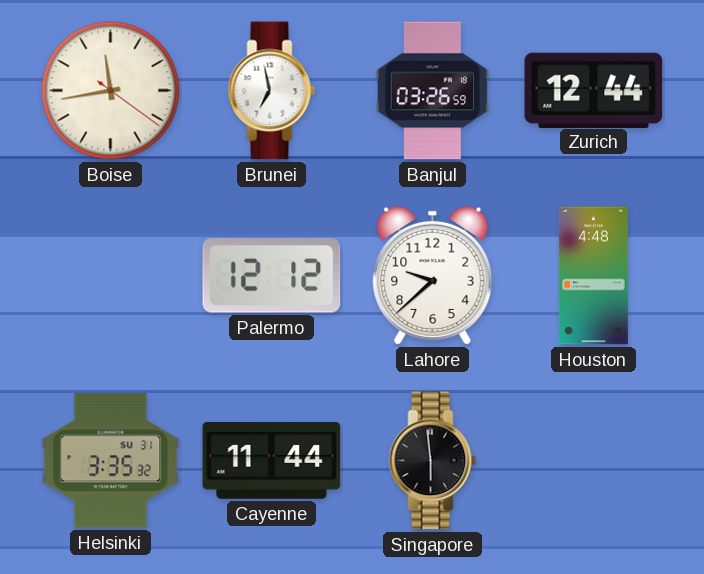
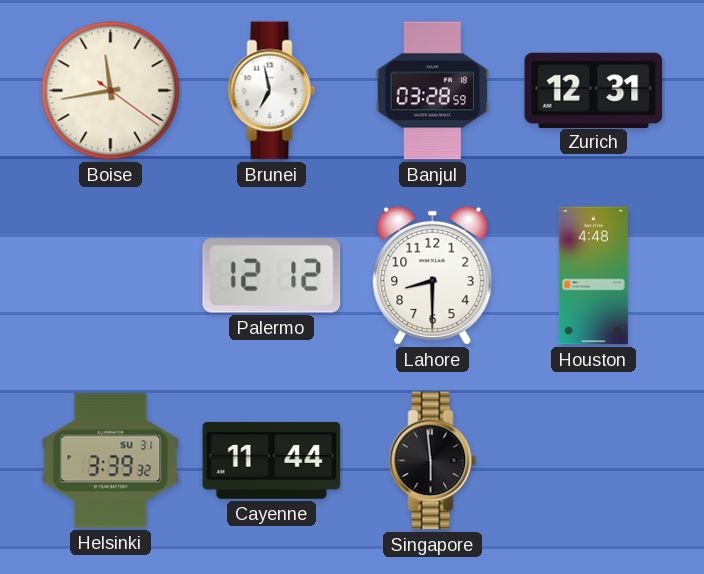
Banjul: 03:26 -> 03:28 (433, 91)
Zurich: 12:44 -> 12:31 (594, 90)
Lahore: 9:38 -> 8:30 (433, 275)
Helsinki: 3:35 -> 3:39 (111, 461)
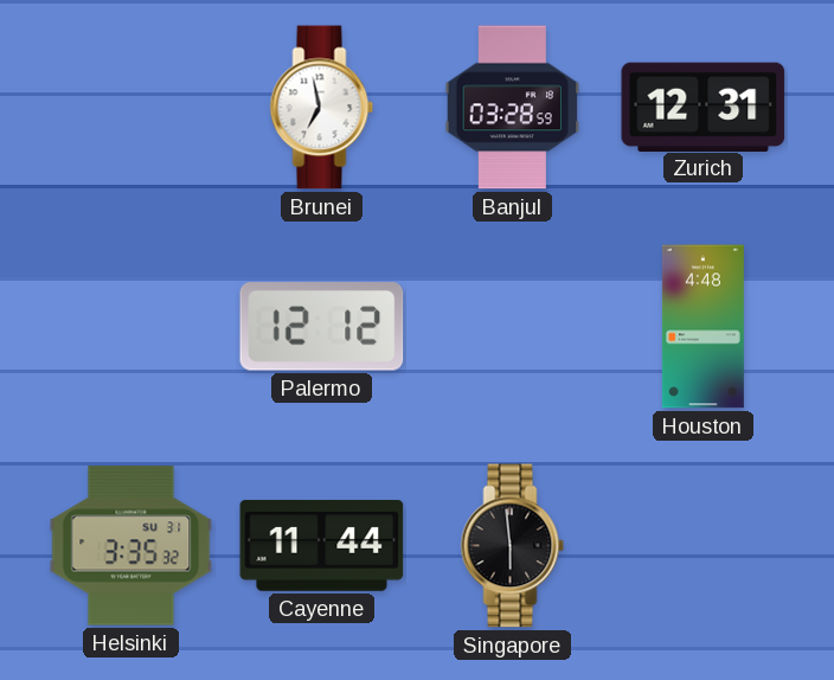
Boise: 11:43 -> none (111, 91)
Lahore: 8:30 -> none (433, 275)
Helsinki: 3:39 -> 3:35 (131, 546)
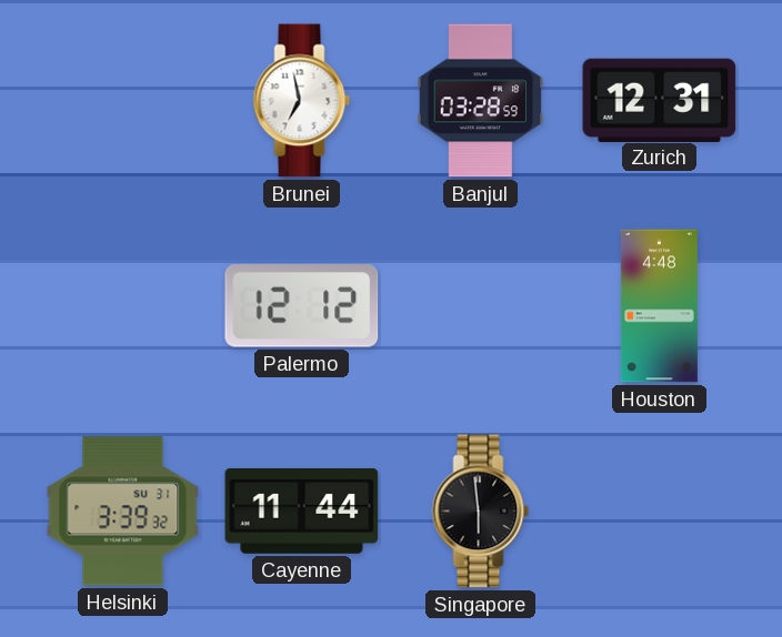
Helsinki: 3:35 -> 3:39 (123, 512)
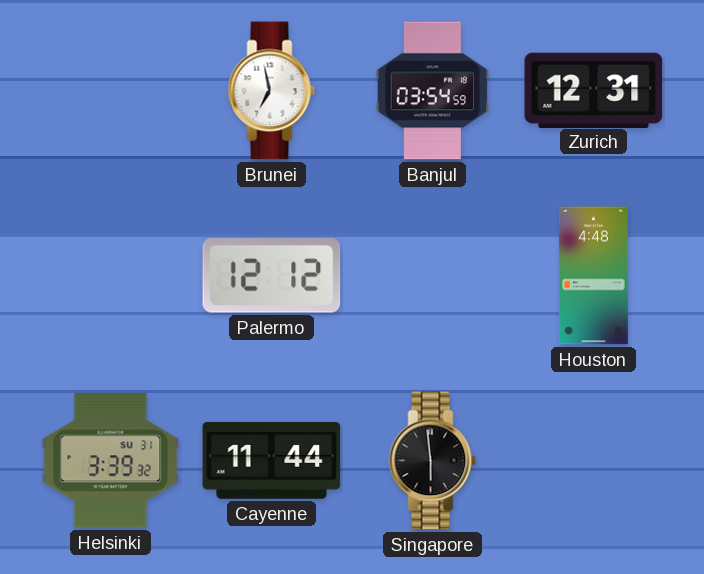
Banjul: 03:28 -> 03:54 (433, 91)
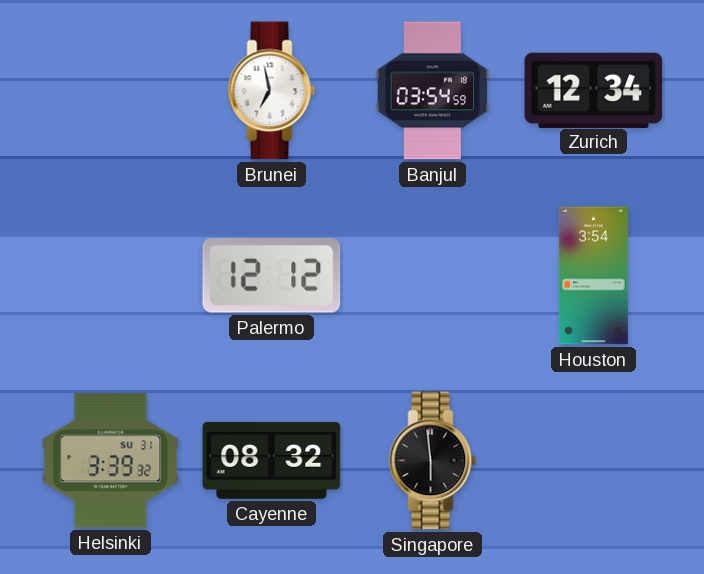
Zurich: 12:31 -> 12:34 (594, 90)
Houston: 4:48 -> 3:54 (593, 276)
Cayenne: 11:44 -> 08:32 (272, 460)
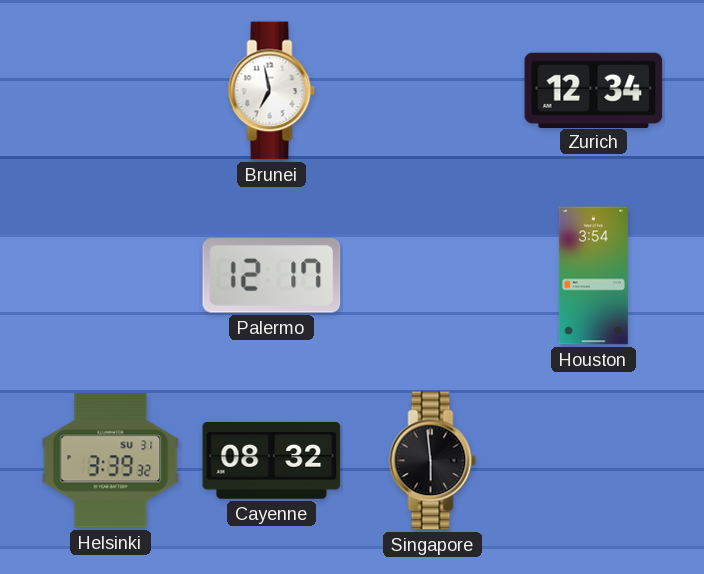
Banjul: 03:54 -> none (433, 91)
Palermo: 12:12 -> 12:17 (272, 276)
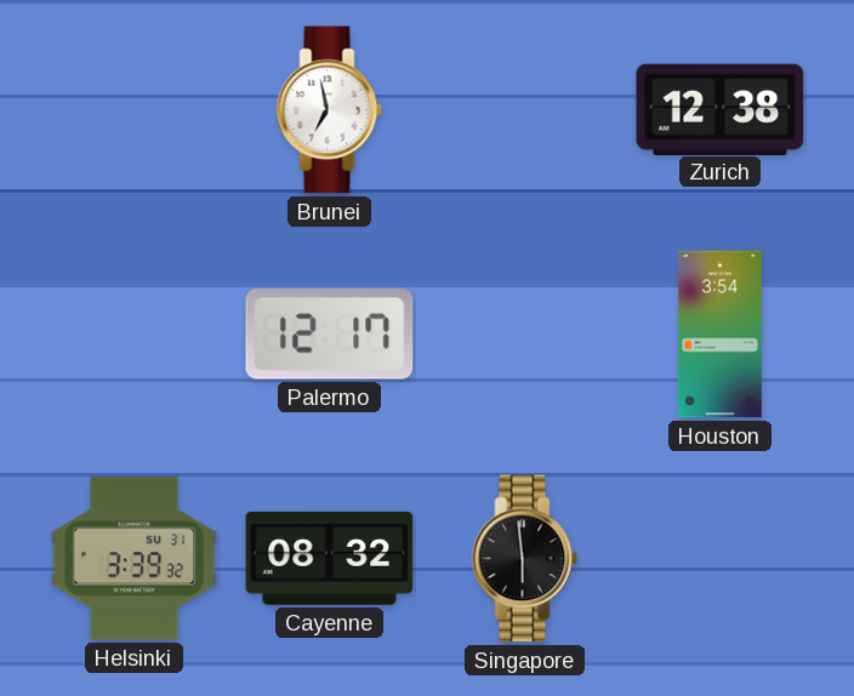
Zurich: 12:34 -> 12:38 (721, 109)
